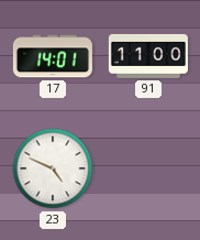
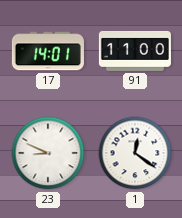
23: 4:49 -> 8:49 (48, 153)
1: none -> 12:21 (135, 153)
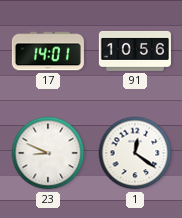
91: 11:00 -> 10:56 (135, 51)
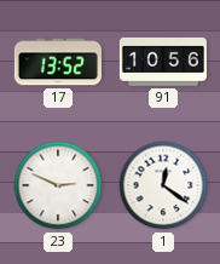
17: 14:01 -> 13:52 (58, 62)
23: 8:49 -> 2:49 (58, 185)
